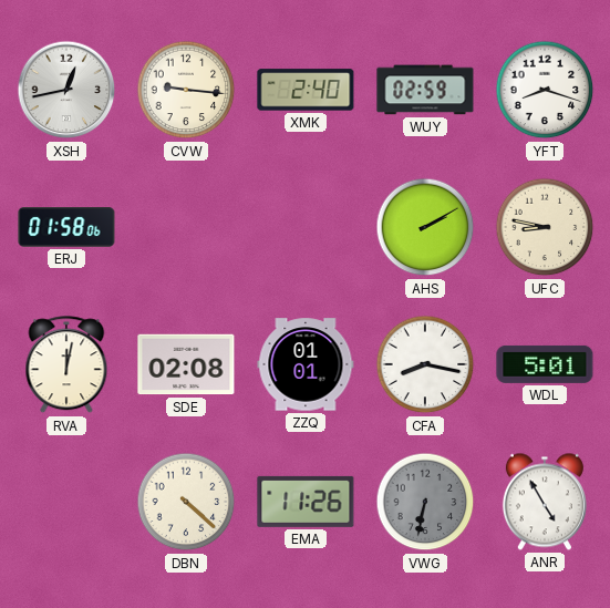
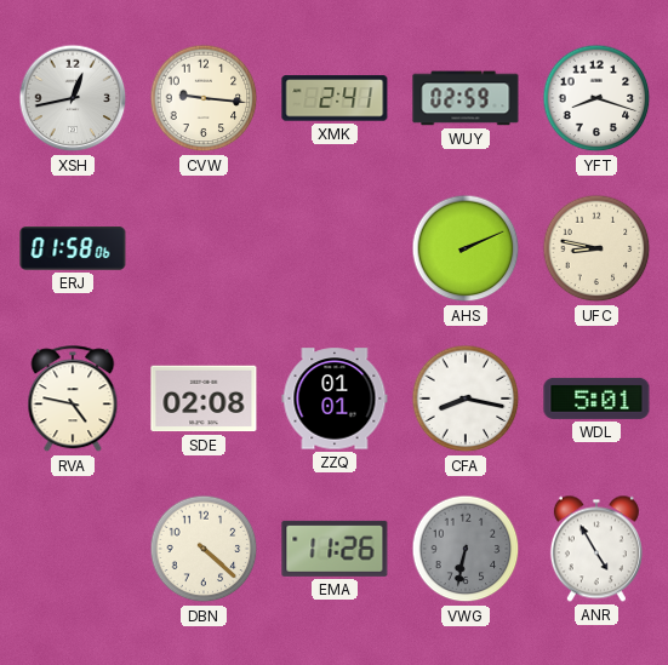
XMK: 2:40 -> 2:41 (335, 98)
AHS: 2:10 -> 2:11 (466, 248)
RVA: 12:02 -> 4:47 (73, 400)
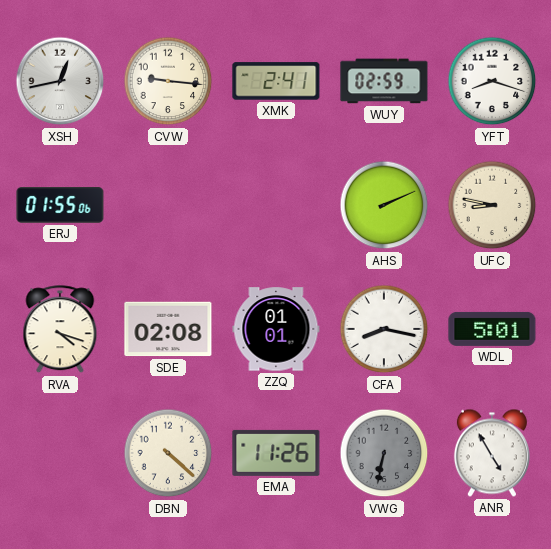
ERJ: 01:58 -> 01:55 (60, 206)
RVA: 4:47 -> 4:18 (60, 330)
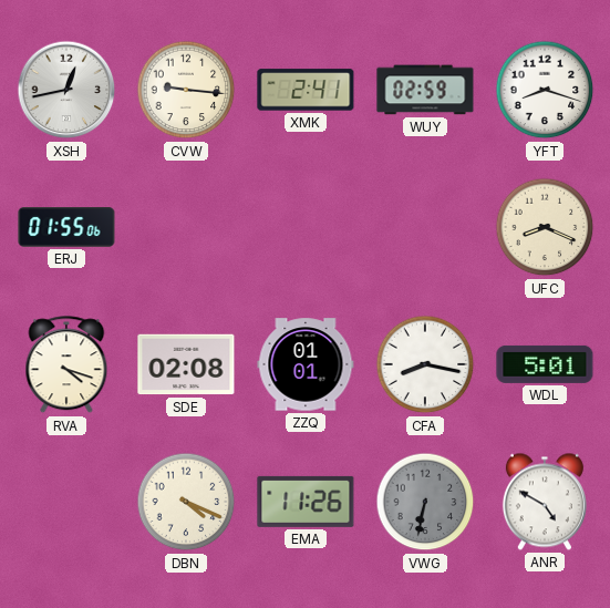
AHS: 2:11 -> none (384, 205)
UFC: 8:47 -> 8:19 (545, 227)
DBN: 4:22 -> 4:19 (186, 502)
ANR: 4:55 -> 4:50 (545, 502)
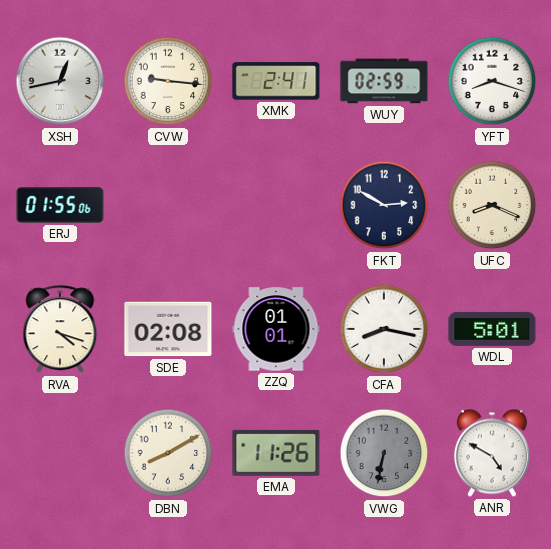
FKT: none -> 2:50 (384, 205)
DBN: 4:19 -> 8:10 (168, 453)
